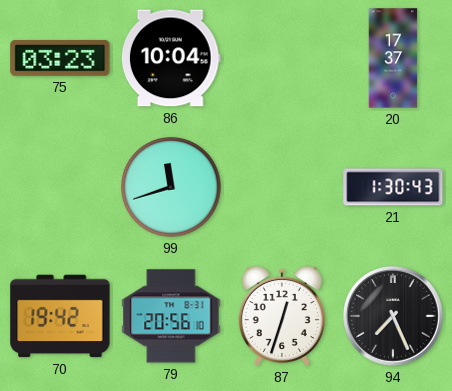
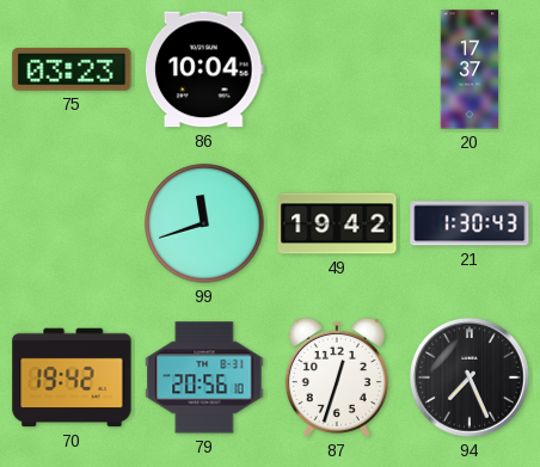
49: none -> 19:42 (337, 223)
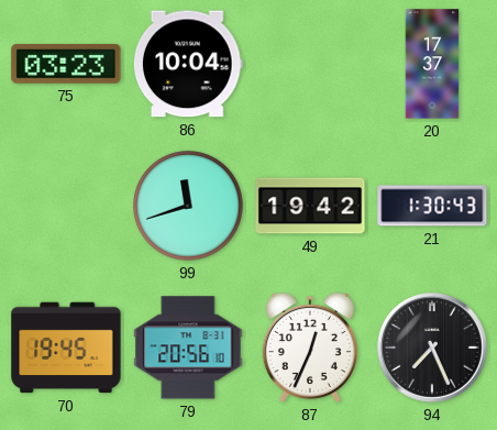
70: 19:42 -> 19:45 (66, 348)
87: 12:33 -> 12:34 (310, 348)
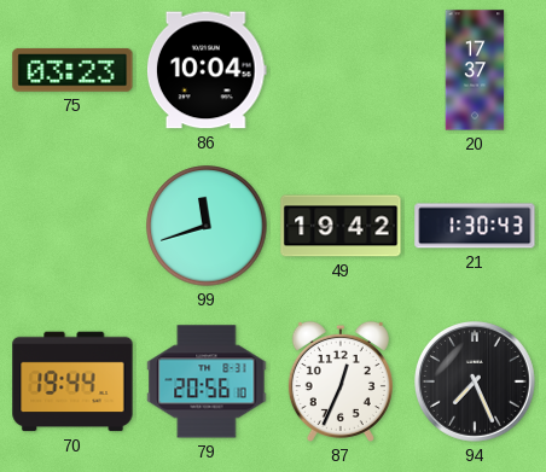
70: 19:45 -> 19:44 (72, 381)
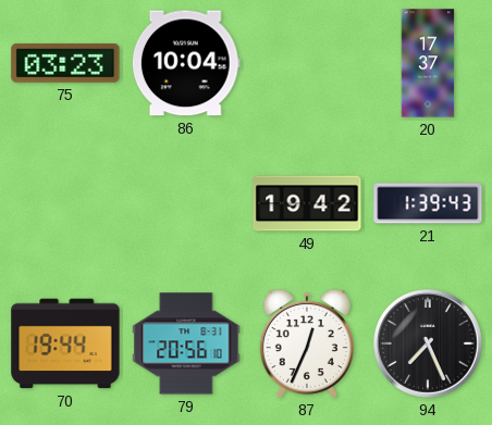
99: 11:42 -> none (207, 226)
21: 1:30 -> 1:39 (428, 203)
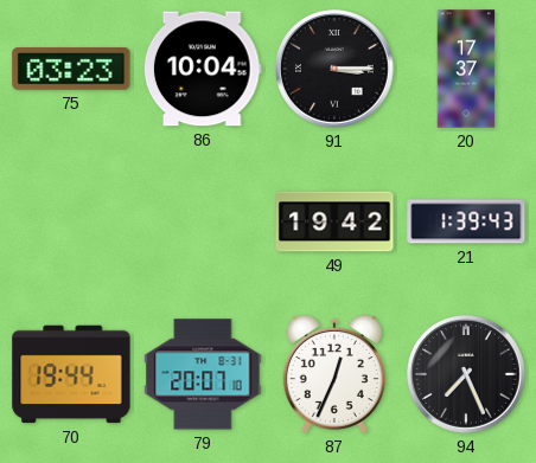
91: none -> 3:15 (336, 70)
79: 20:56 -> 20:07 (203, 374)
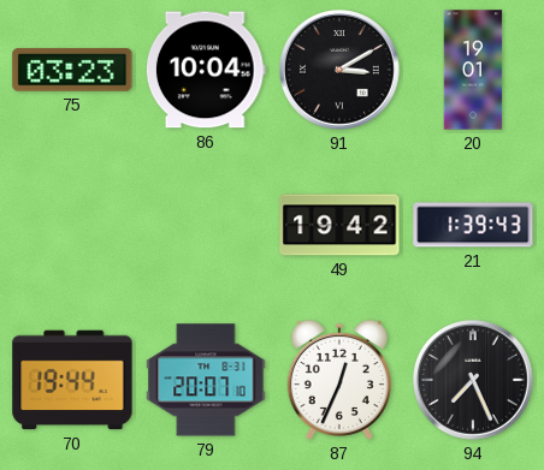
91: 3:15 -> 3:10 (341, 71)
20: 17:37 -> 19:01 (473, 70)
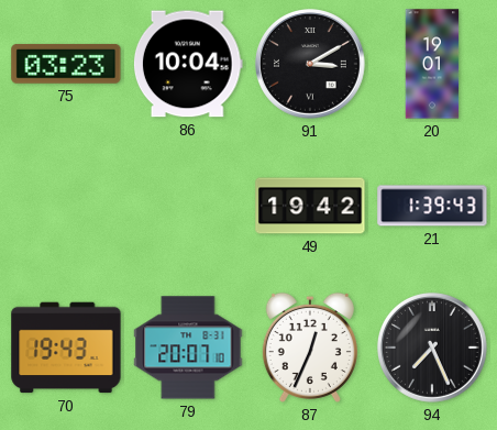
70: 19:44 -> 19:43 (66, 348)
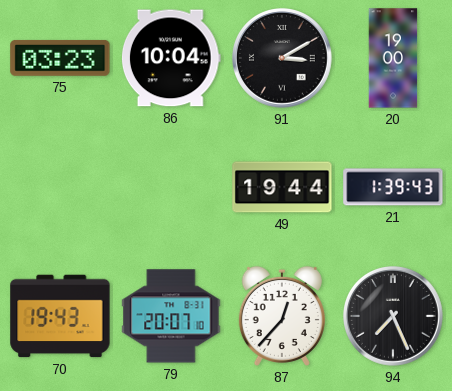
20: 19:01 -> 19:00 (393, 58)
49: 19:42 -> 19:44 (282, 187)
87: 12:34 -> 12:37 (282, 316)
